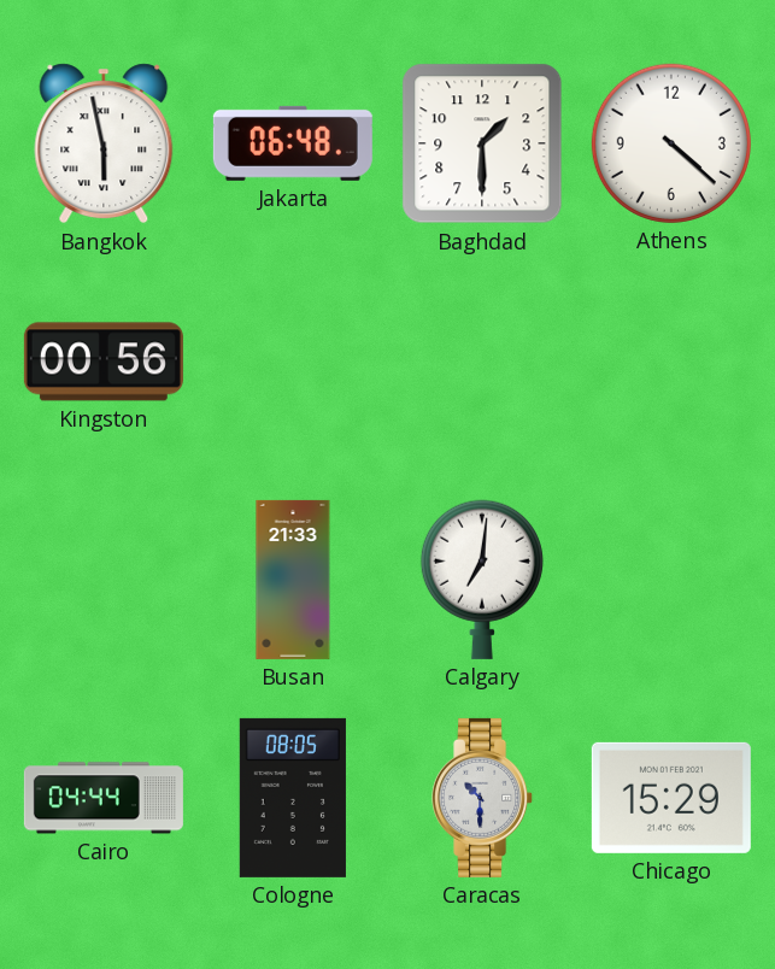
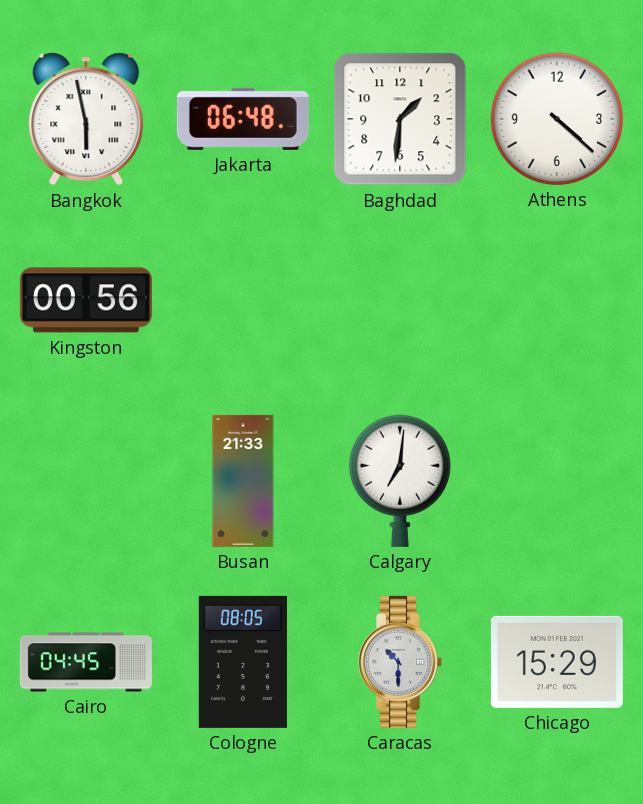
Baghdad: 1:30 -> 1:31 (400, 119)
Cairo: 04:44 -> 04:45 (86, 662)
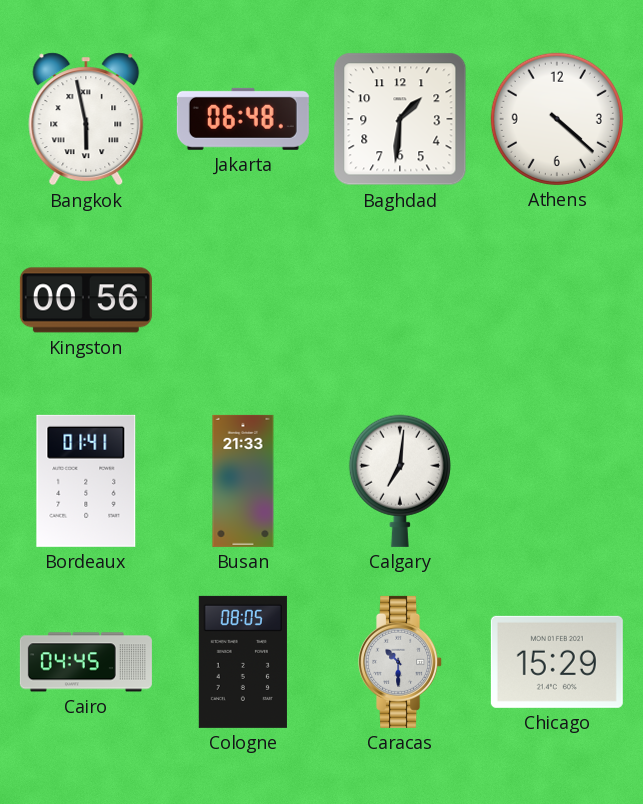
Bordeaux: none -> 01:41 (86, 481)
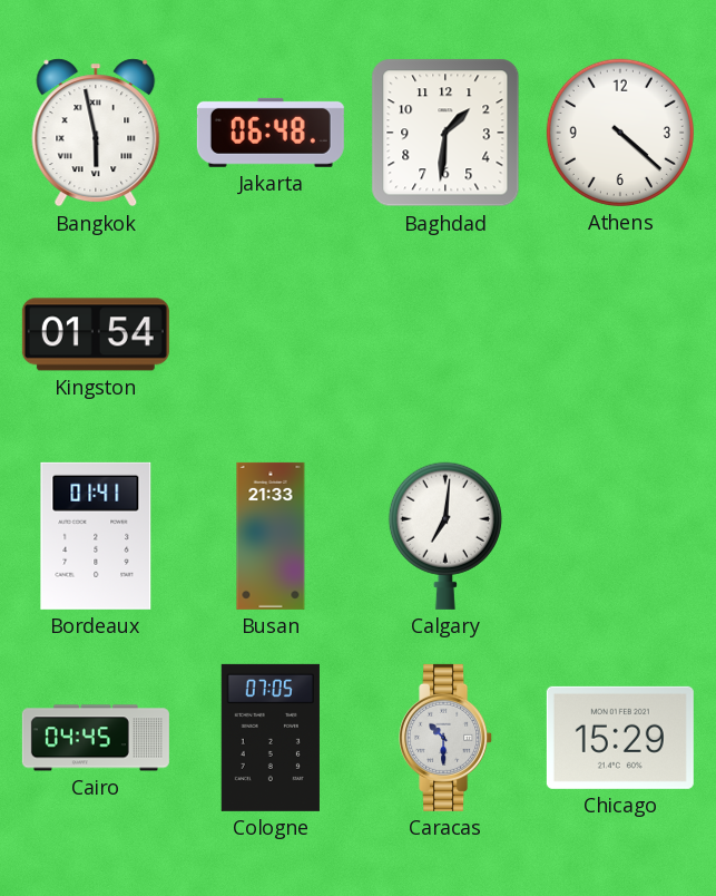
Kingston: 00:56 -> 01:54 (96, 334)
Cologne: 08:05 -> 07:05 (271, 738)
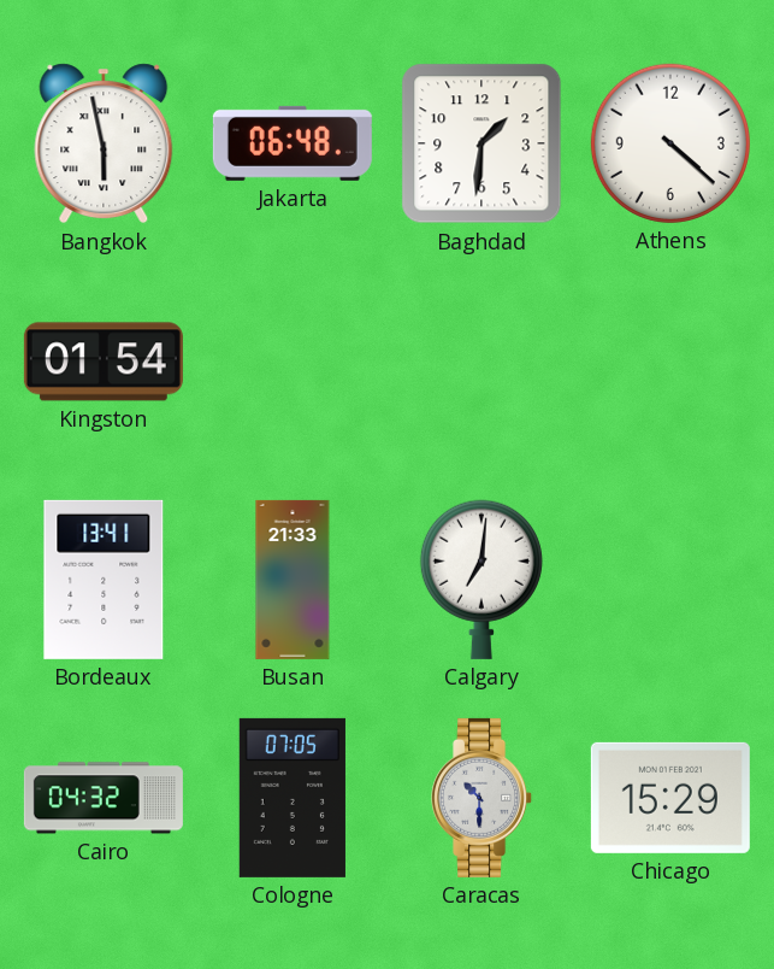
Bordeaux: 01:41 -> 13:41 (104, 580)
Cairo: 04:45 -> 04:32 (104, 798)
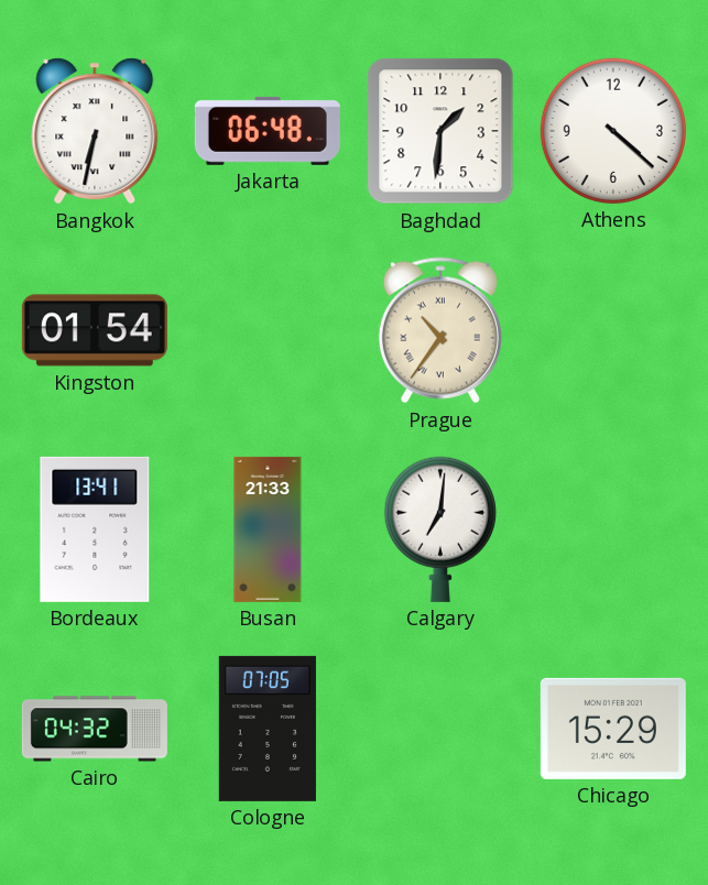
Bangkok: 5:58 -> 6:32 (95, 131)
Prague: none -> 10:36 (440, 330)
Caracas: 10:30 -> none (483, 798)
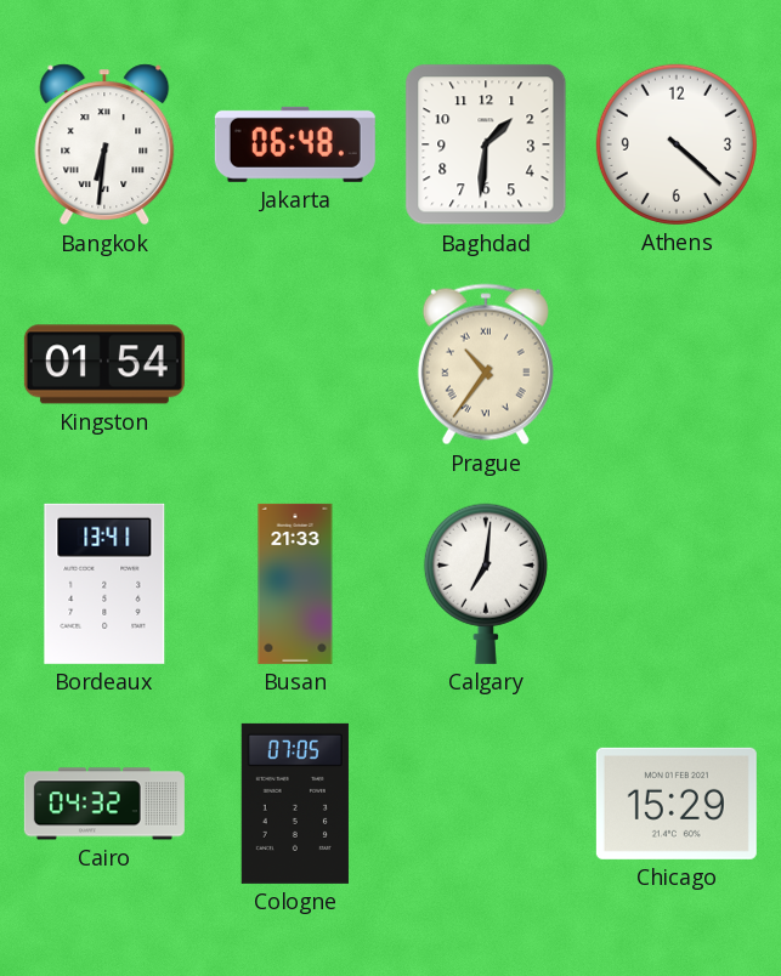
Bangkok: 6:32 -> 6:31 (104, 144)
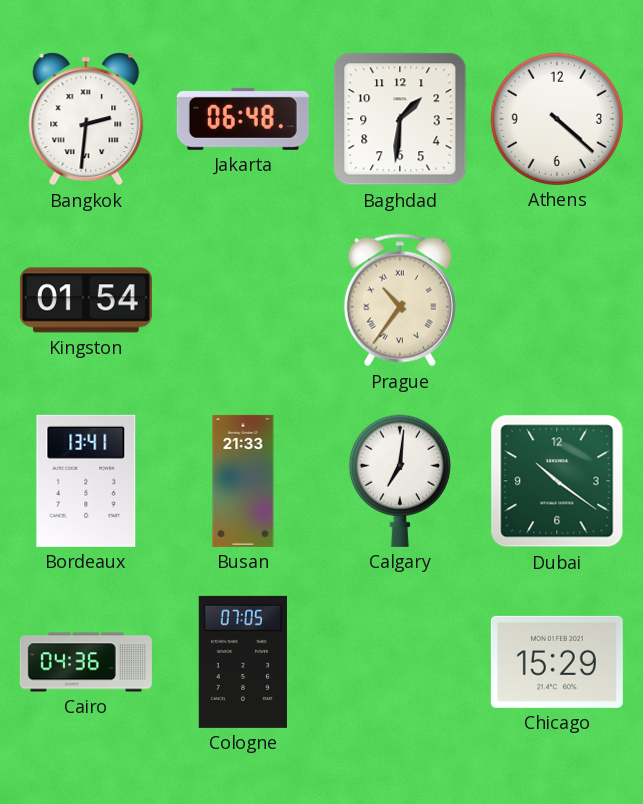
Bangkok: 6:31 -> 2:31 (86, 119)
Dubai: none -> 10:21 (557, 481)
Cairo: 04:32 -> 04:36 (86, 662)
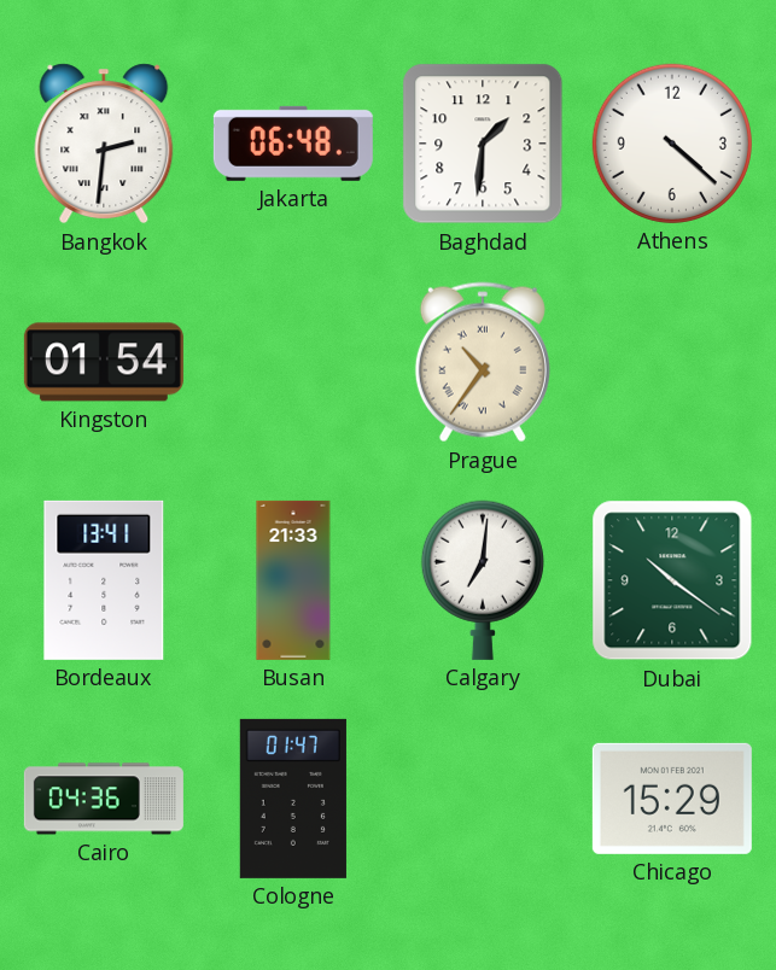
Cologne: 07:05 -> 01:47 (293, 799)
